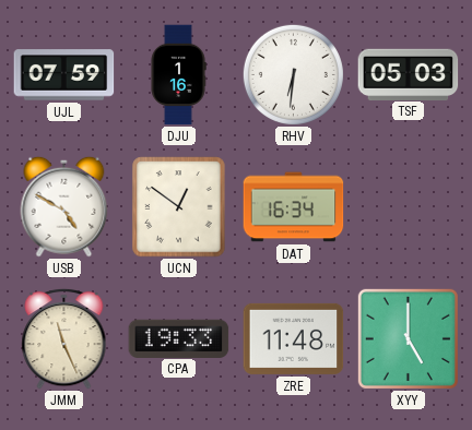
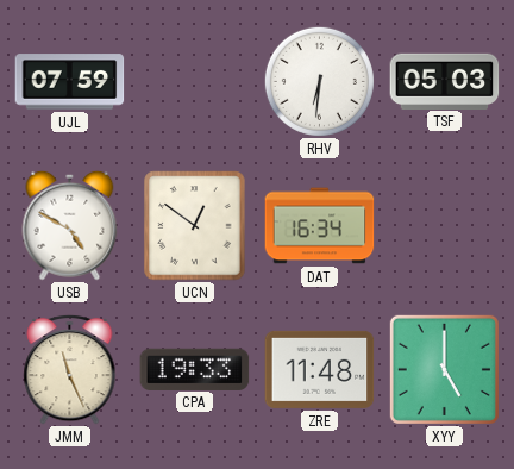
DJU: 1:16 -> none (178, 75)
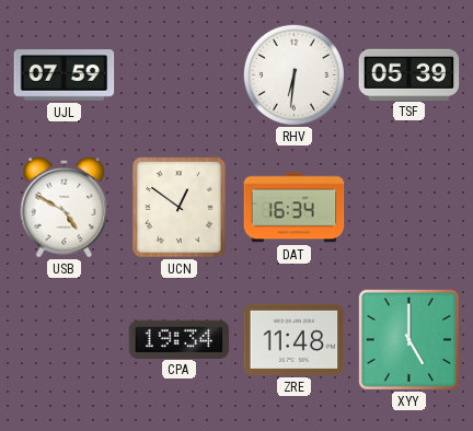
TSF: 05:03 -> 05:39 (409, 74)
JMM: 11:26 -> none (70, 369)
CPA: 19:33 -> 19:34 (180, 339)
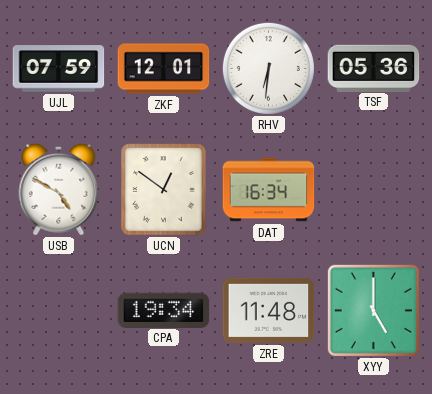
ZKF: none -> 12:01 (164, 69)
TSF: 05:39 -> 05:36 (374, 68)
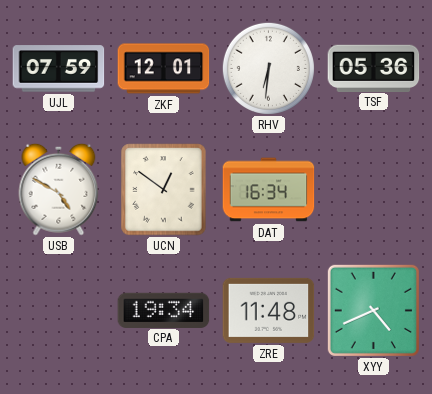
XYY: 5:00 -> 4:41 (373, 310)
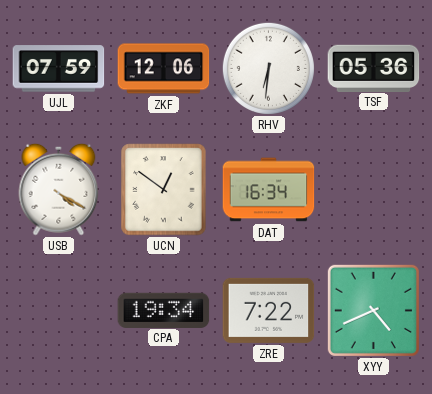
ZKF: 12:01 -> 12:06 (164, 69)
USB: 4:50 -> 4:20 (59, 189)
ZRE: 11:48 -> 7:22 (269, 310)
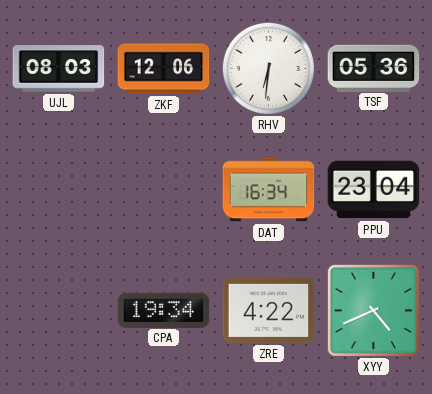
UJL: 07:59 -> 08:03 (59, 69)
USB: 4:20 -> none (59, 189)
UCN: 12:51 -> none (164, 190)
PPU: none -> 23:04 (374, 190)
ZRE: 7:22 -> 4:22 (269, 310)
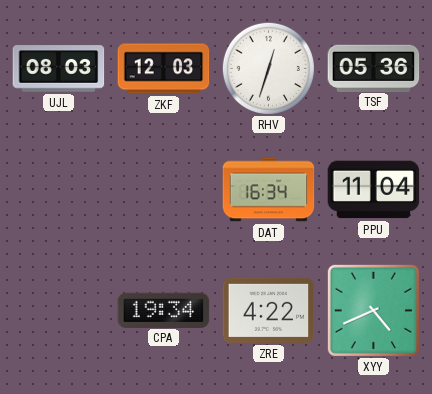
ZKF: 12:06 -> 12:03 (164, 69)
RHV: 6:31 -> 12:33 (268, 68)
PPU: 23:04 -> 11:04 (374, 190)
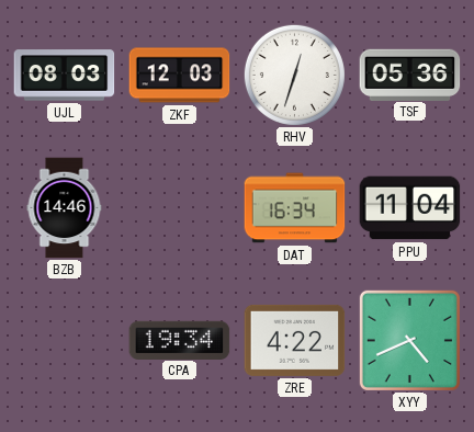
BZB: none -> 14:46 (65, 208)
